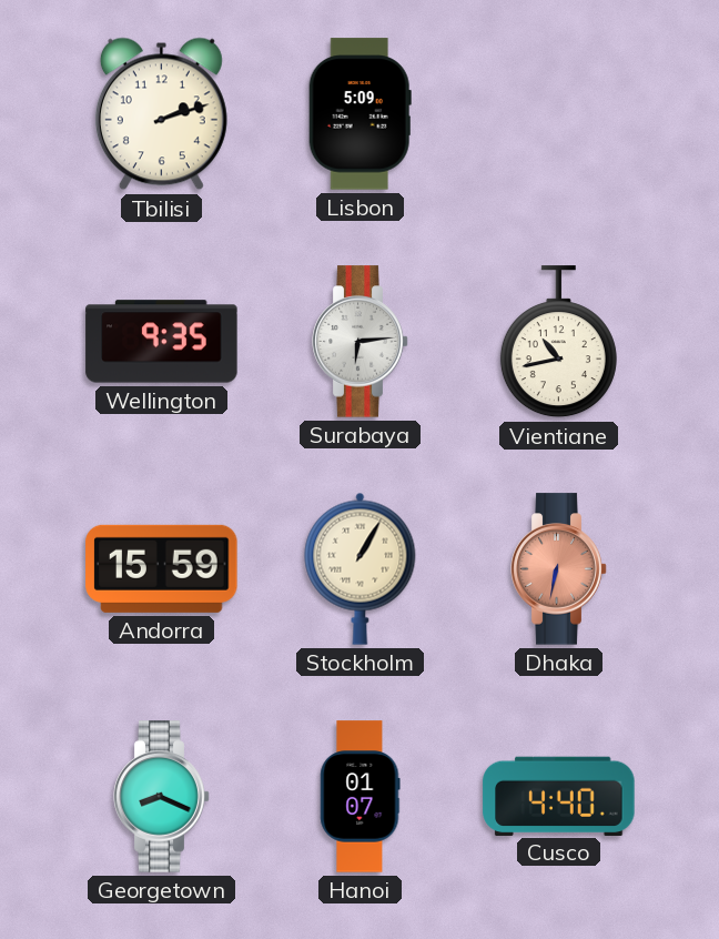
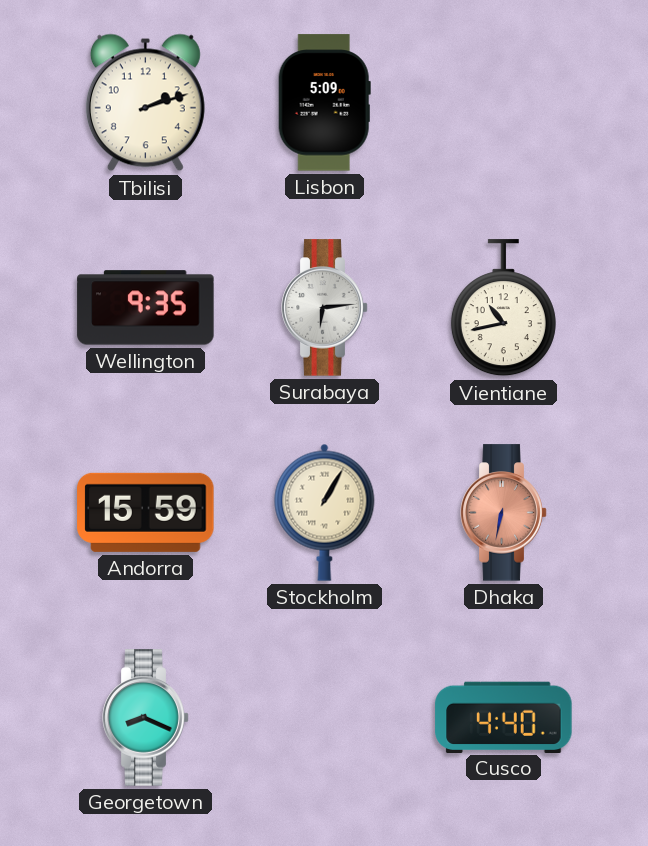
Hanoi: 01:07 -> none (361, 797)
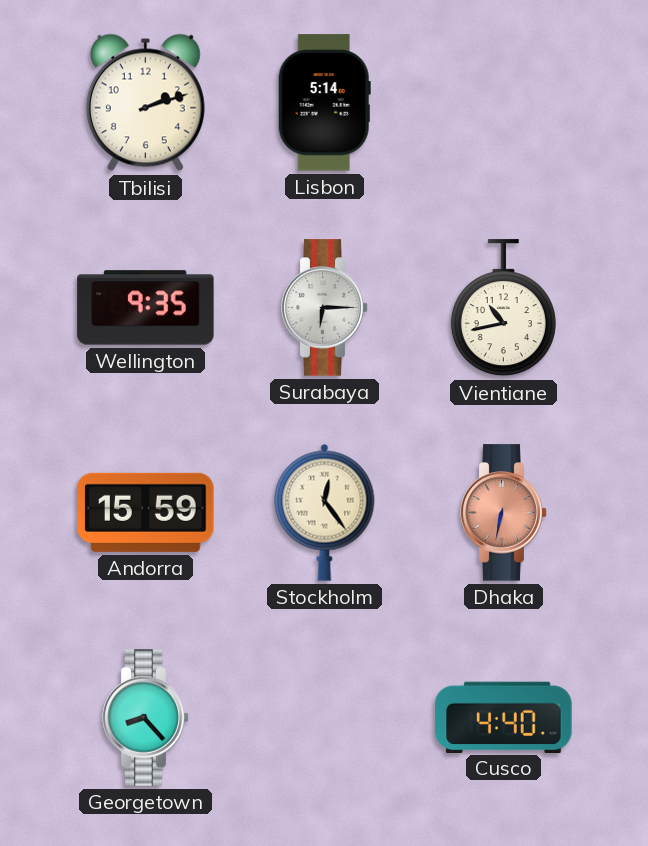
Lisbon: 5:09 -> 5:14 (324, 103)
Surabaya: 6:14 -> 6:15 (325, 308)
Stockholm: 1:05 -> 12:24 (325, 512)
Georgetown: 8:19 -> 8:23 (146, 718)
